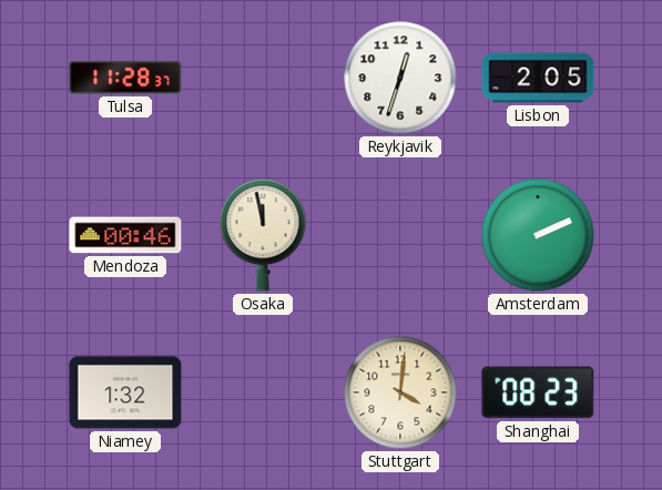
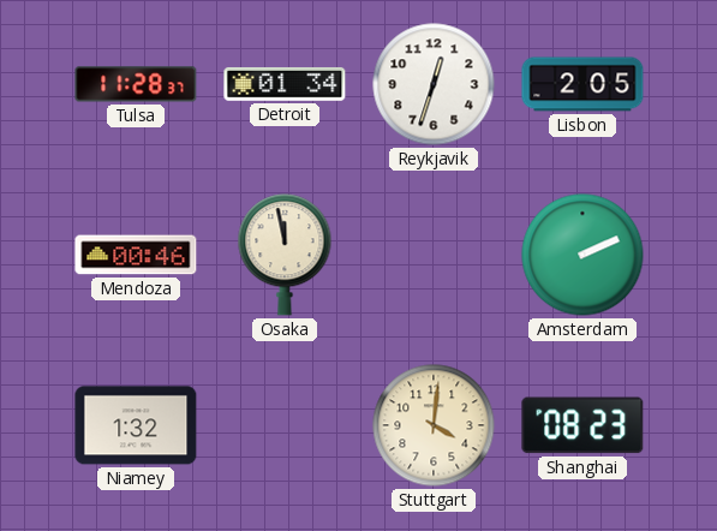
Detroit: none -> 01:34 (285, 84)
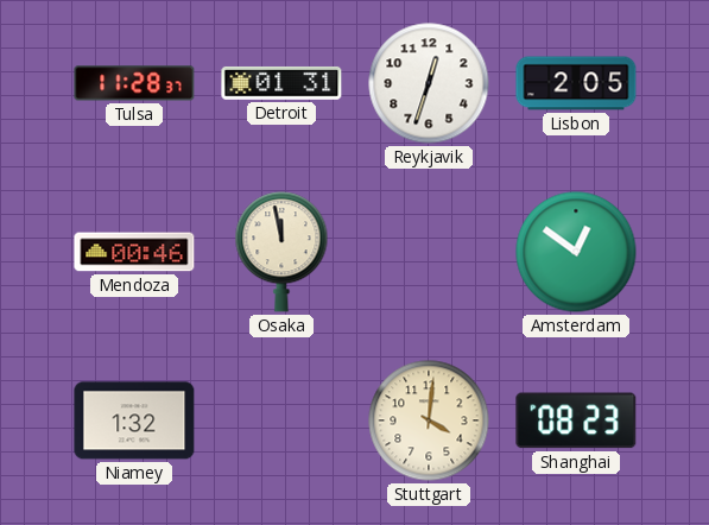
Detroit: 01:34 -> 01:31 (281, 83)
Amsterdam: 2:11 -> 12:51 (576, 252)
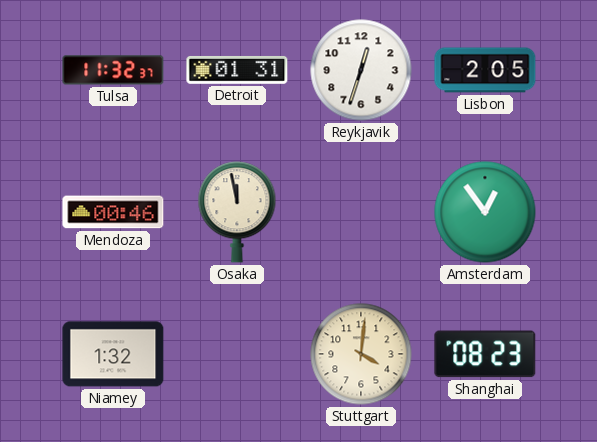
Tulsa: 11:28 -> 11:32 (113, 70)
Amsterdam: 12:51 -> 12:54 (485, 212)
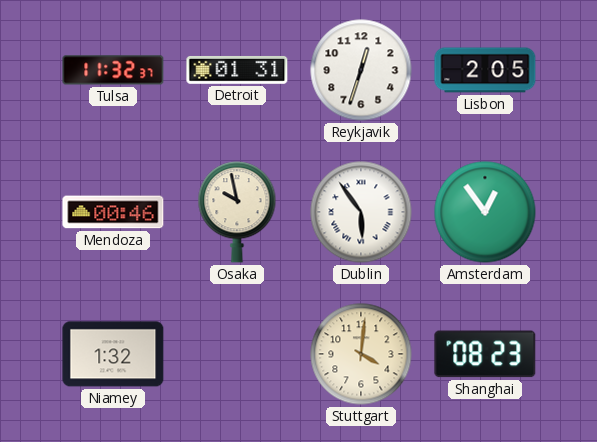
Osaka: 11:58 -> 9:58 (237, 212)
Dublin: none -> 5:54 (361, 212)
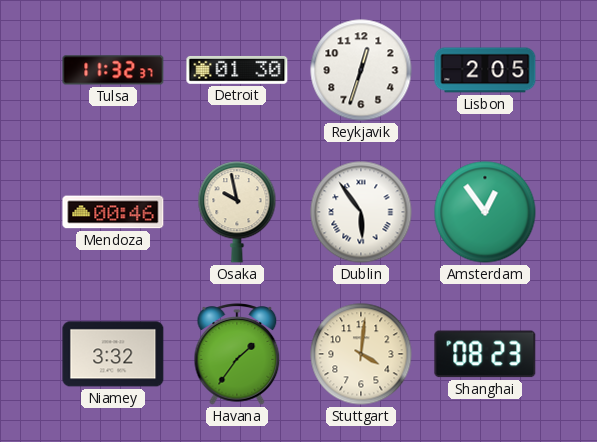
Detroit: 01:31 -> 01:30 (237, 70)
Niamey: 1:32 -> 3:32 (113, 354)
Havana: none -> 1:36 (237, 354)
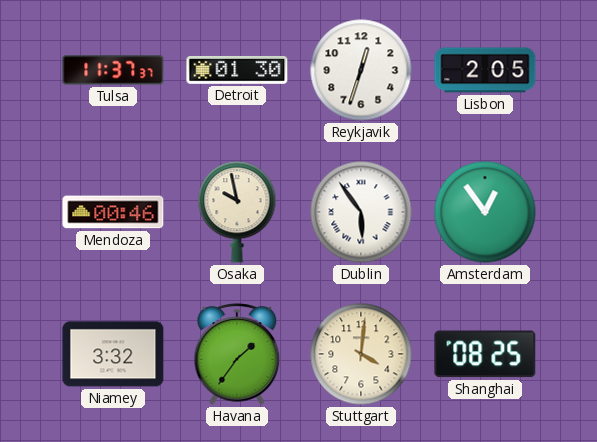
Tulsa: 11:32 -> 11:37 (113, 70)
Shanghai: 08:23 -> 08:25 (485, 354)
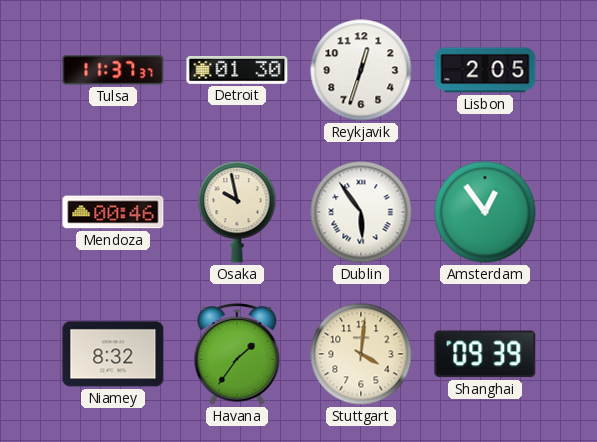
Niamey: 3:32 -> 8:32 (113, 354)
Shanghai: 08:25 -> 09:39 (485, 354)
